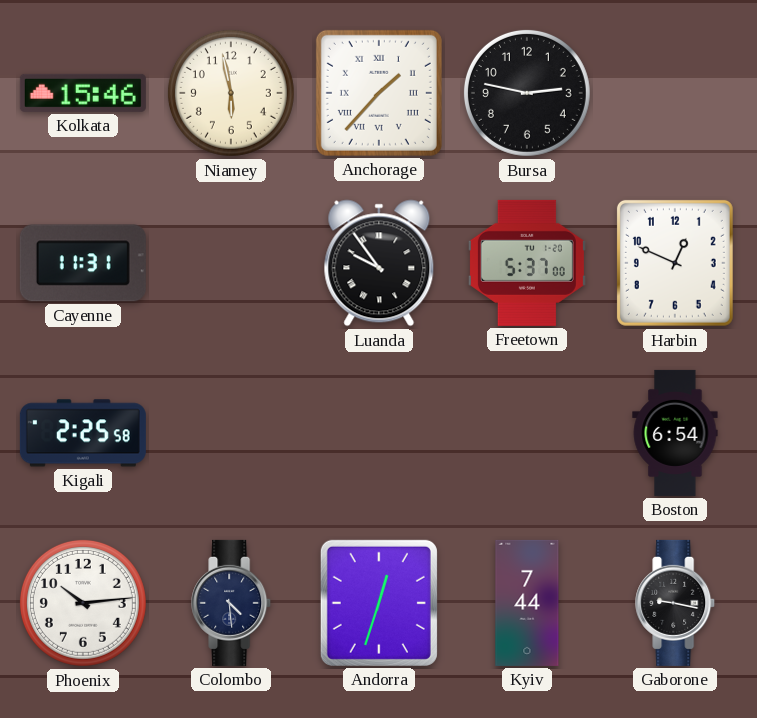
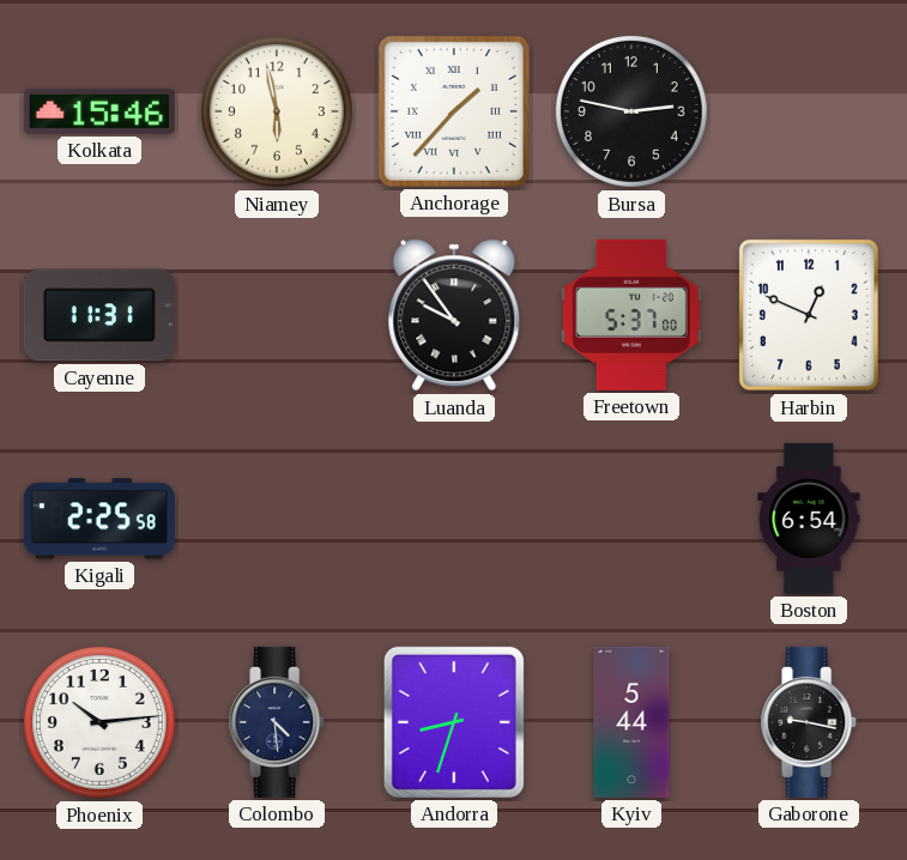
Andorra: 12:33 -> 8:33 (454, 722)
Kyiv: 7:44 -> 5:44 (631, 722)
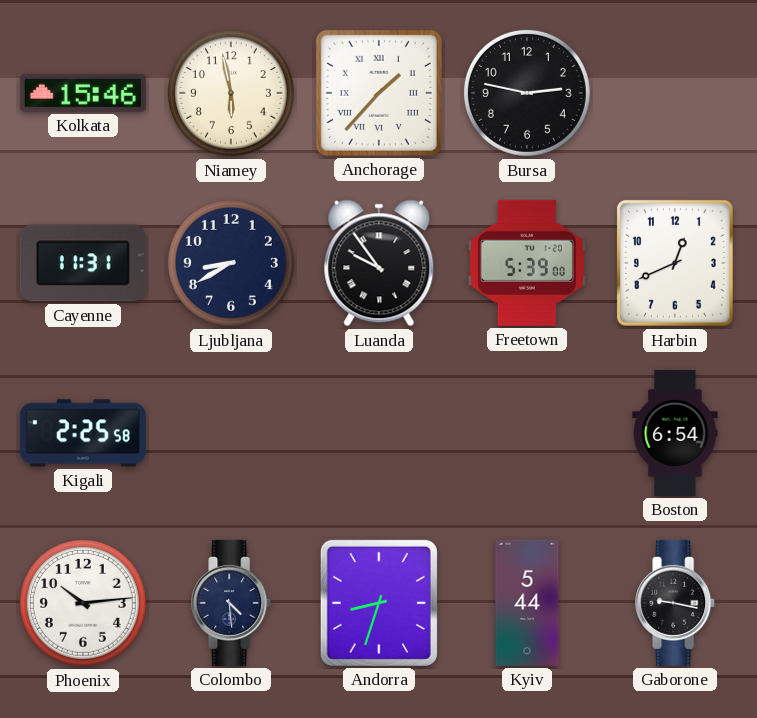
Ljubljana: none -> 8:40 (231, 263)
Freetown: 5:37 -> 5:39 (527, 263)
Harbin: 12:49 -> 12:41 (675, 263)
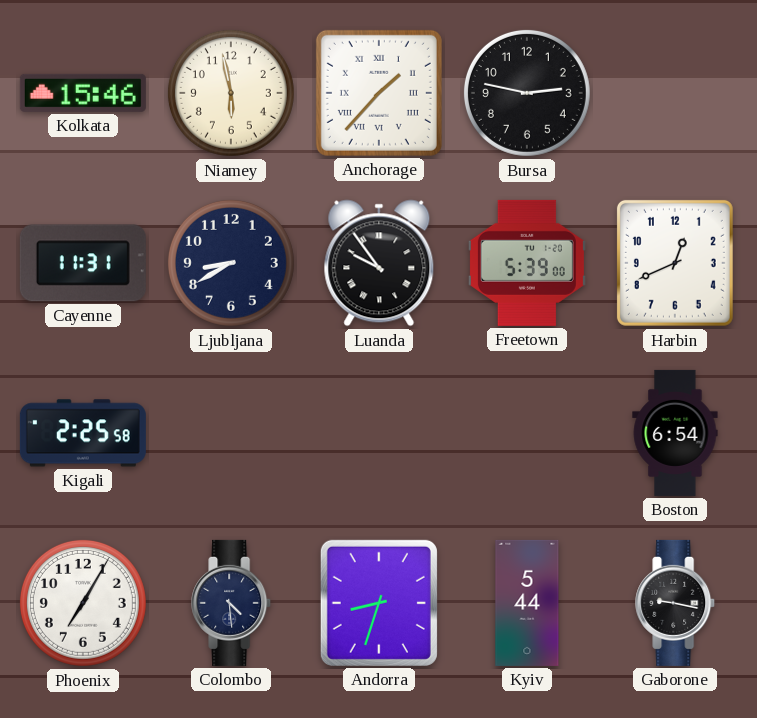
Phoenix: 10:14 -> 7:05 (83, 603)
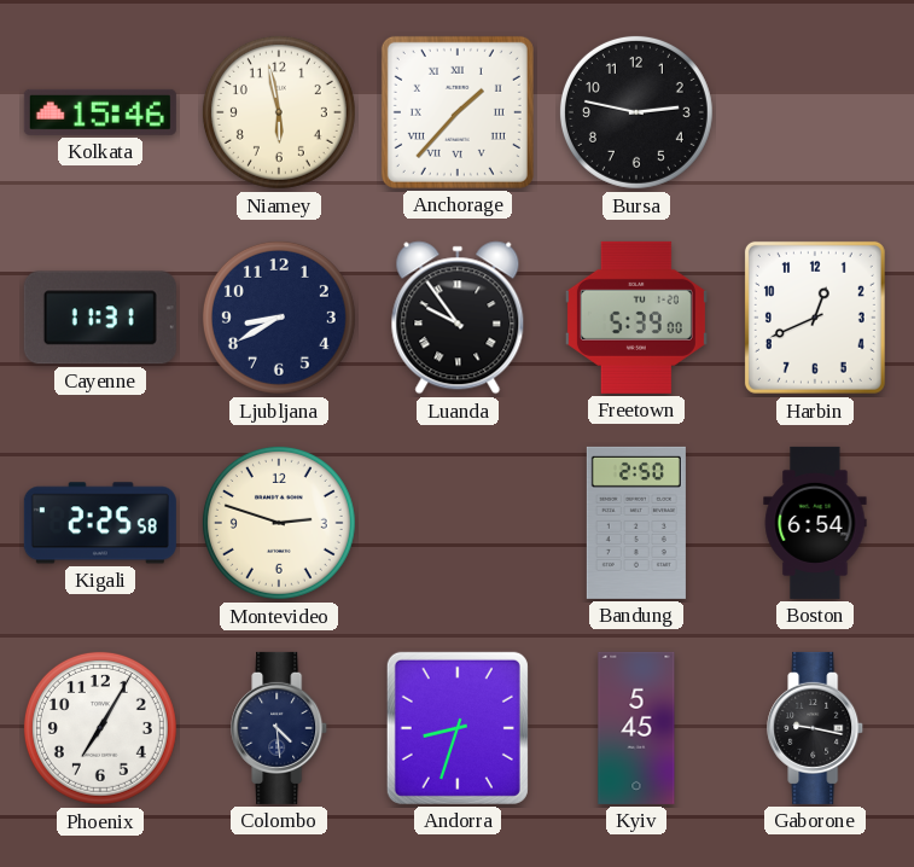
Montevideo: none -> 2:48 (279, 523)
Bandung: none -> 2:50 (636, 523)
Kyiv: 5:44 -> 5:45 (636, 728)
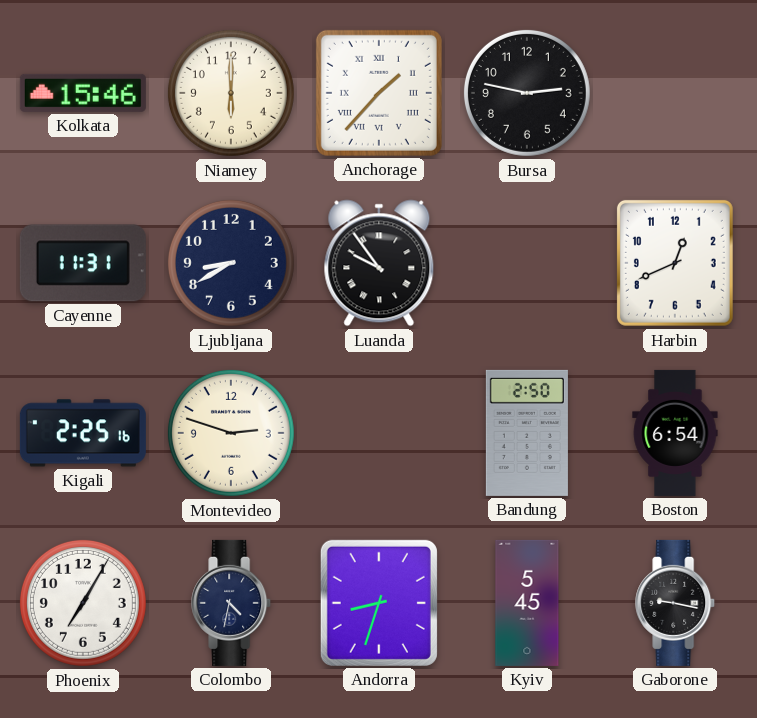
Niamey: 5:58 -> 6:00 (231, 93)
Freetown: 5:39 -> none (636, 318)
Kigali: 2:25:58 -> 2:25:16 (83, 433)
Colombo: 4:29 -> 4:32 (232, 603)
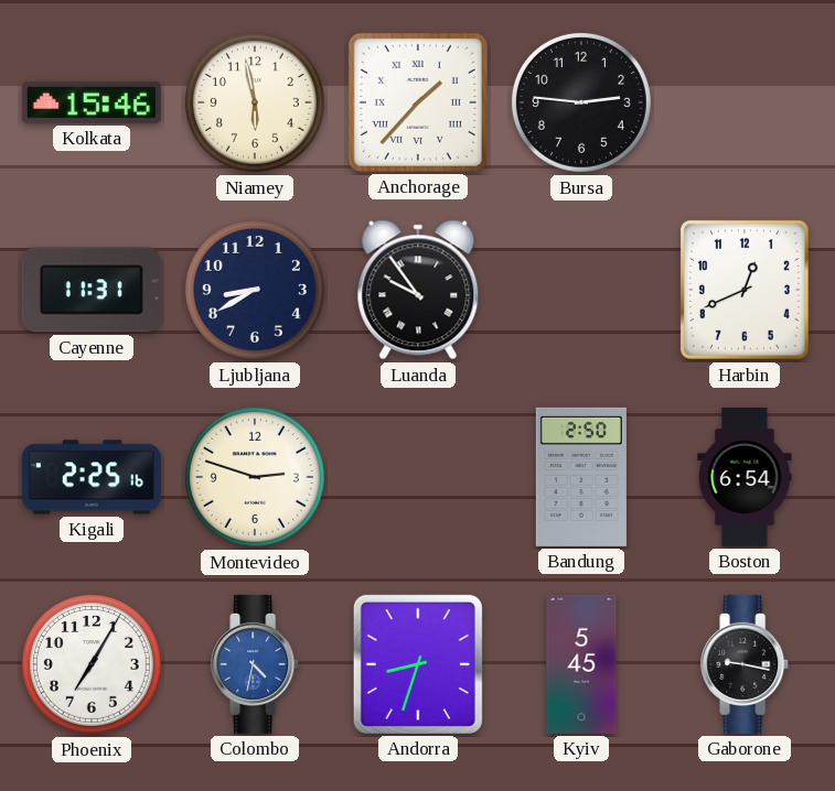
Niamey: 6:00 -> 5:58 (255, 102)
Bursa: 2:47 -> 2:46 (581, 102)
Colombo dial: navy -> blue (256, 664)
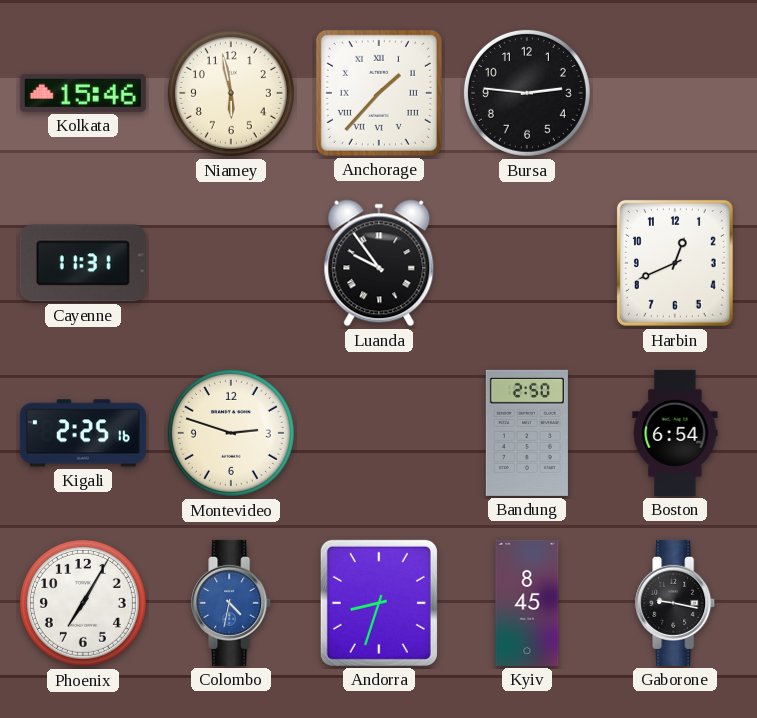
Ljubljana: 8:40 -> none (255, 290)
Kyiv: 5:45 -> 8:45 (527, 603)
